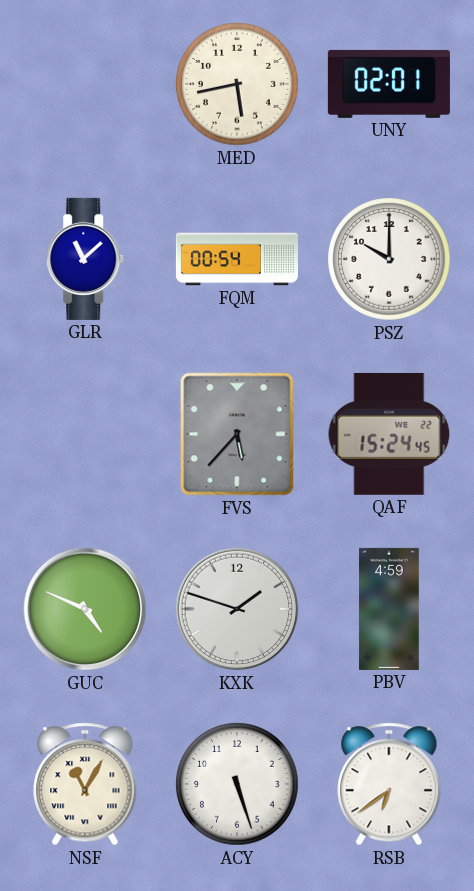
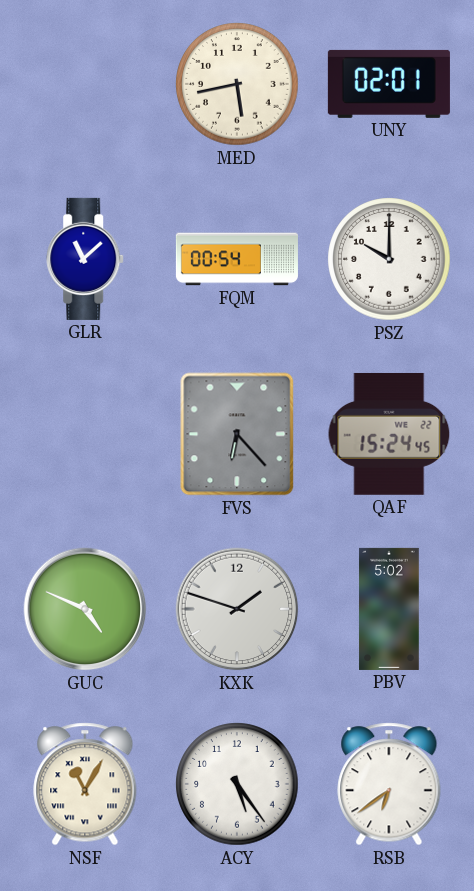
FVS: 5:37 -> 6:23 (237, 434)
PBV: 4:59 -> 5:02 (389, 609)
ACY: 5:27 -> 5:24 (237, 784)
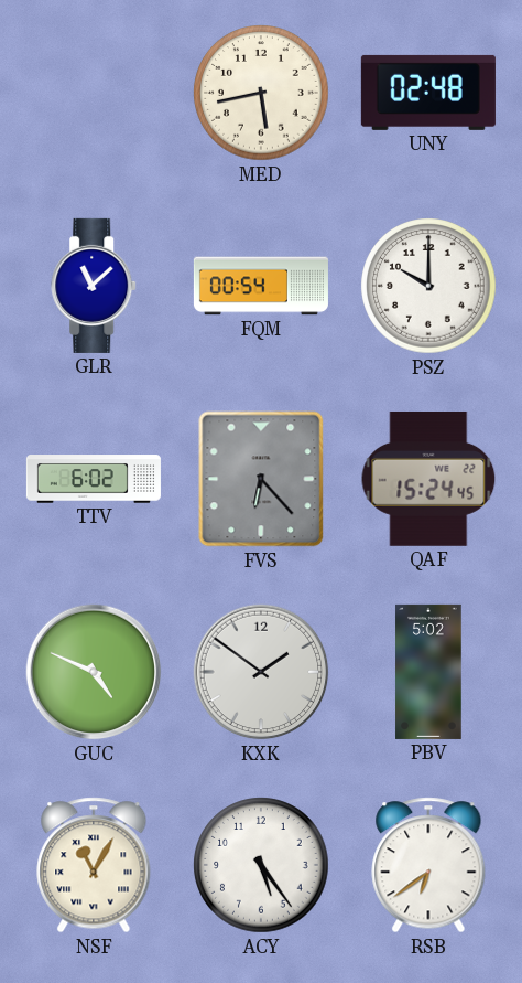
UNY: 02:01 -> 02:48 (428, 93)
TTV: none -> 6:02 (94, 479)
KXK: 1:48 -> 1:51 (261, 672)
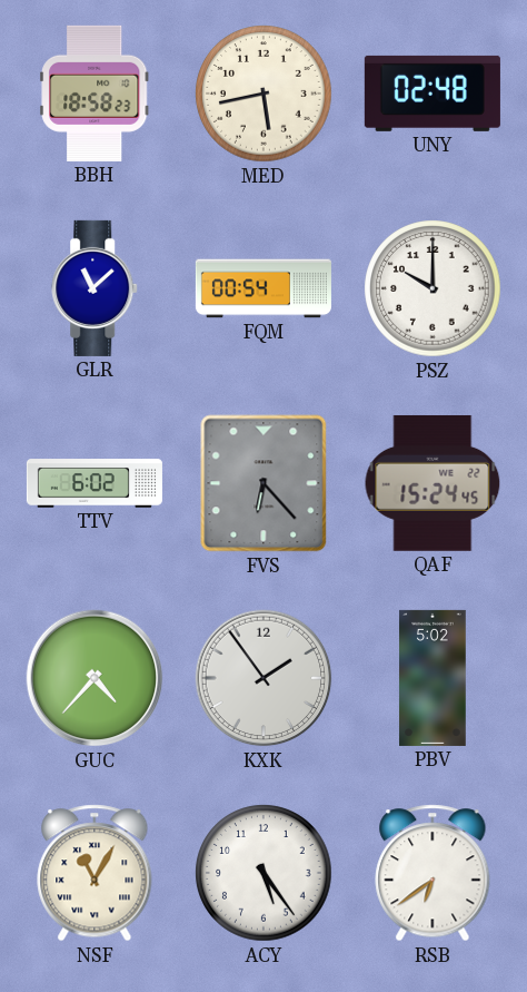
BBH: none -> 18:58 (95, 94)
GUC: 4:49 -> 4:37 (95, 678)
KXK: 1:51 -> 1:54 (263, 678)
